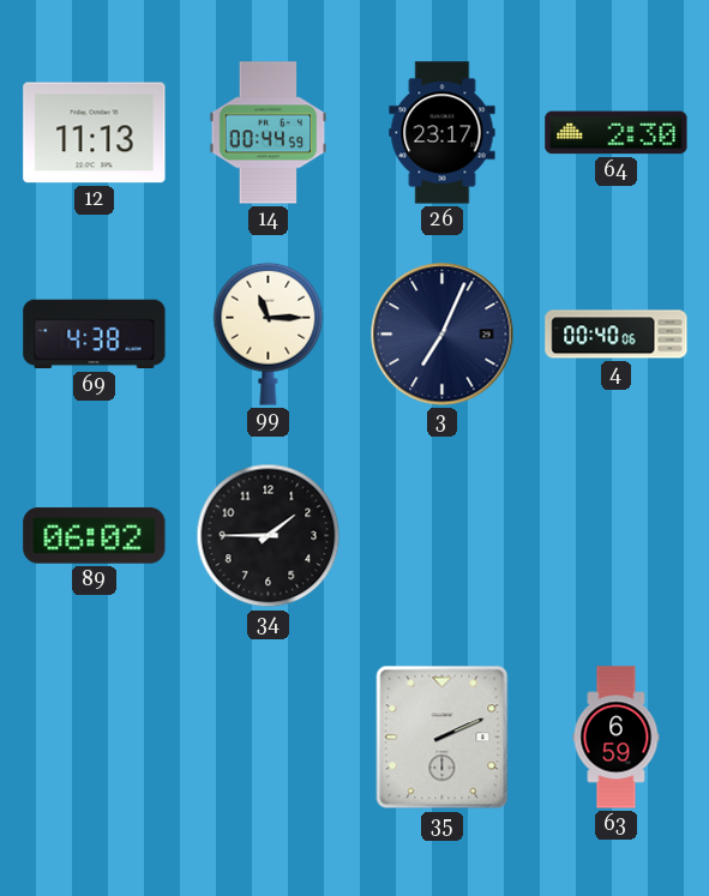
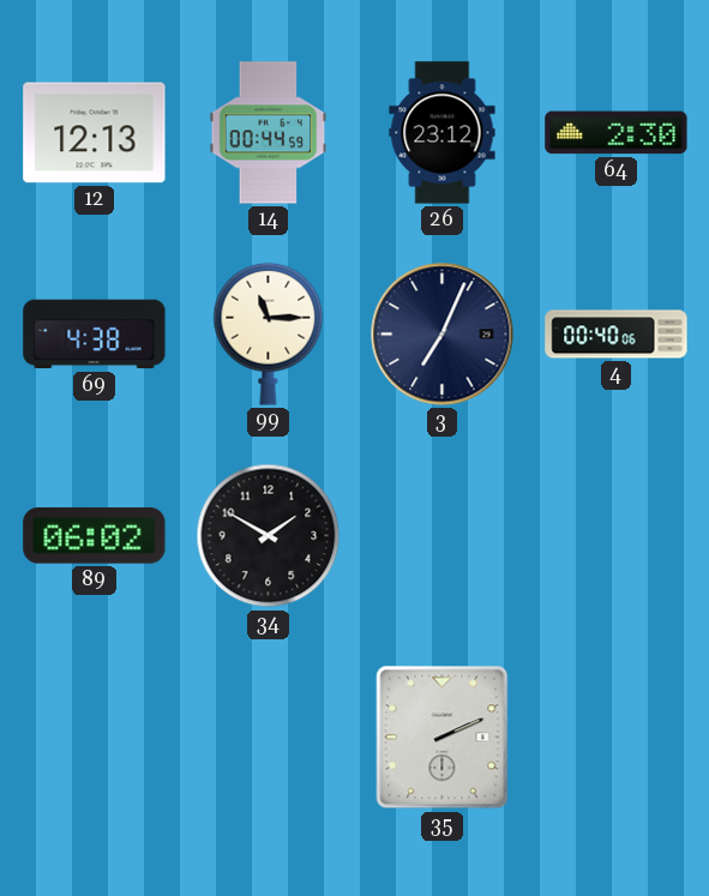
12: 11:13 -> 12:13 (95, 133)
26: 23:17 -> 23:12 (443, 133)
34: 1:45 -> 1:50 (269, 536)
63: 6:59 -> none (617, 738)
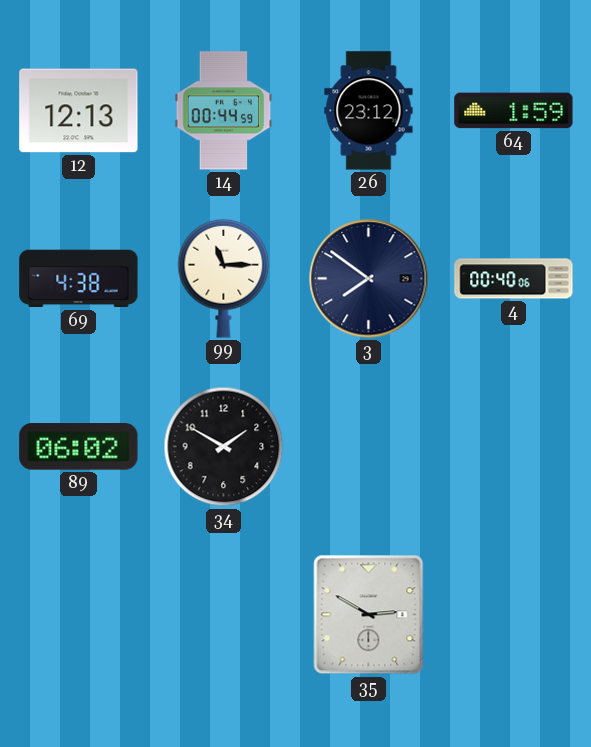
64: 2:30 -> 1:59 (514, 111)
3: 7:04 -> 7:51 (369, 279)
35: 2:11 -> 2:50 (369, 615)
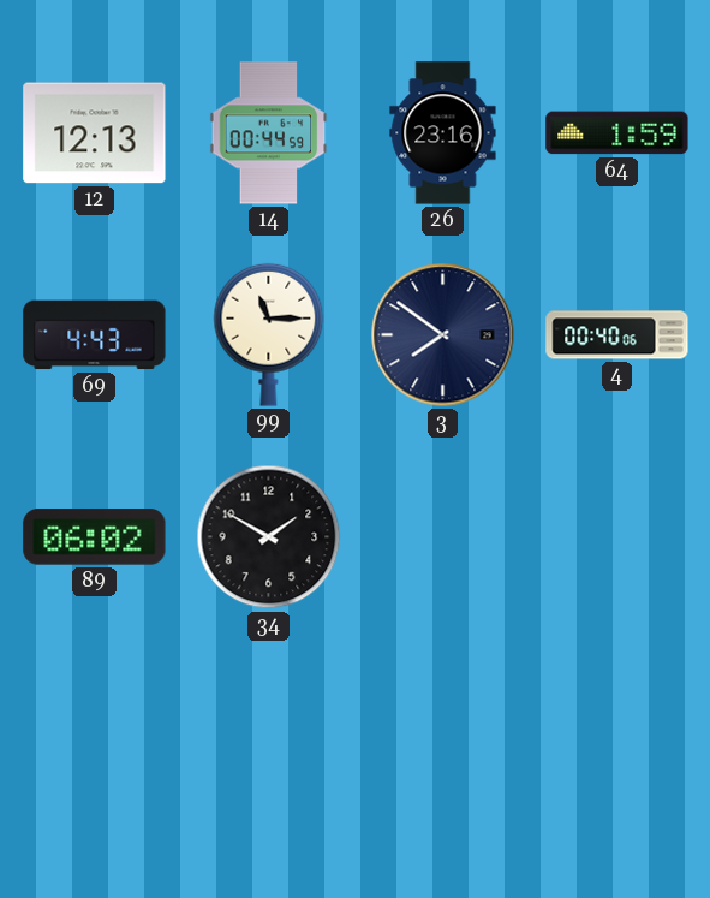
26: 23:12 -> 23:16 (443, 133)
69: 4:38 -> 4:43 (95, 335)
35: 2:50 -> none (369, 615)
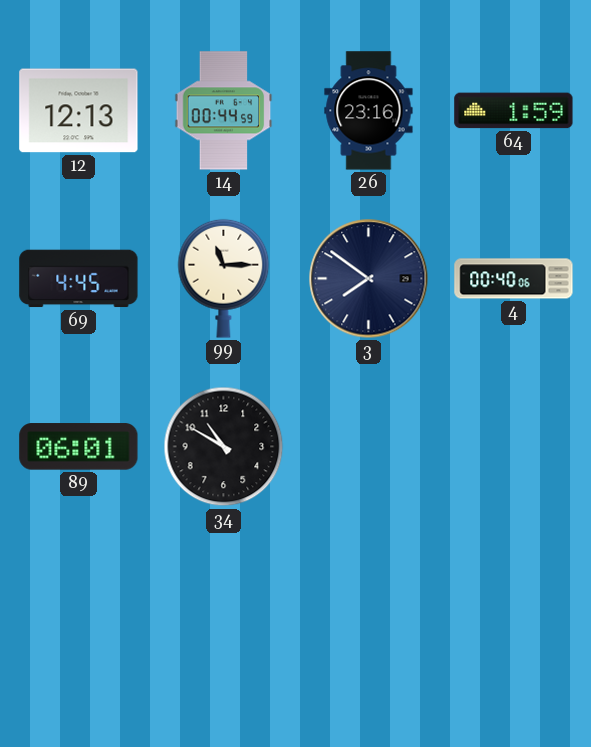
69: 4:43 -> 4:45 (79, 279)
89: 06:02 -> 06:01 (79, 447)
34: 1:50 -> 10:50 (224, 447)
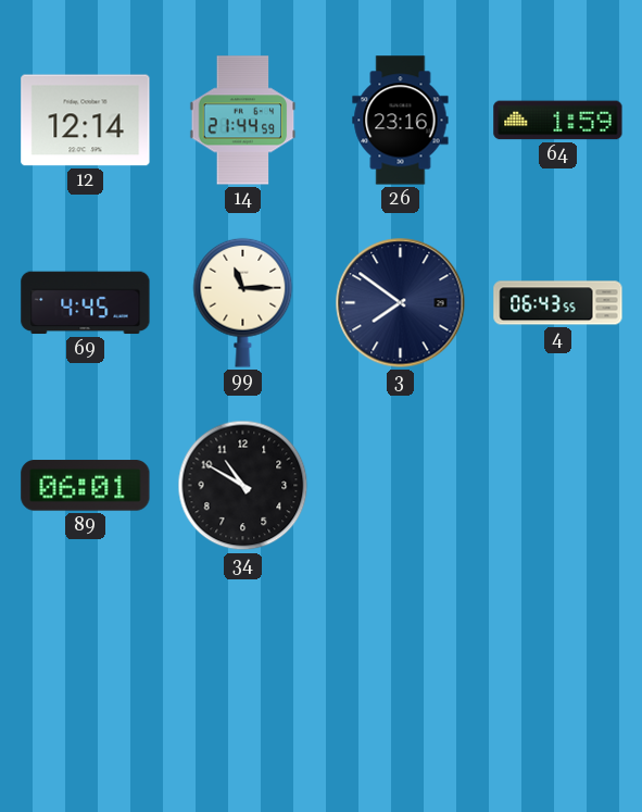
12: 12:13 -> 12:14 (86, 121)
14: 00:44 -> 21:44 (243, 121)
4: 00:40 -> 06:43 (558, 303)
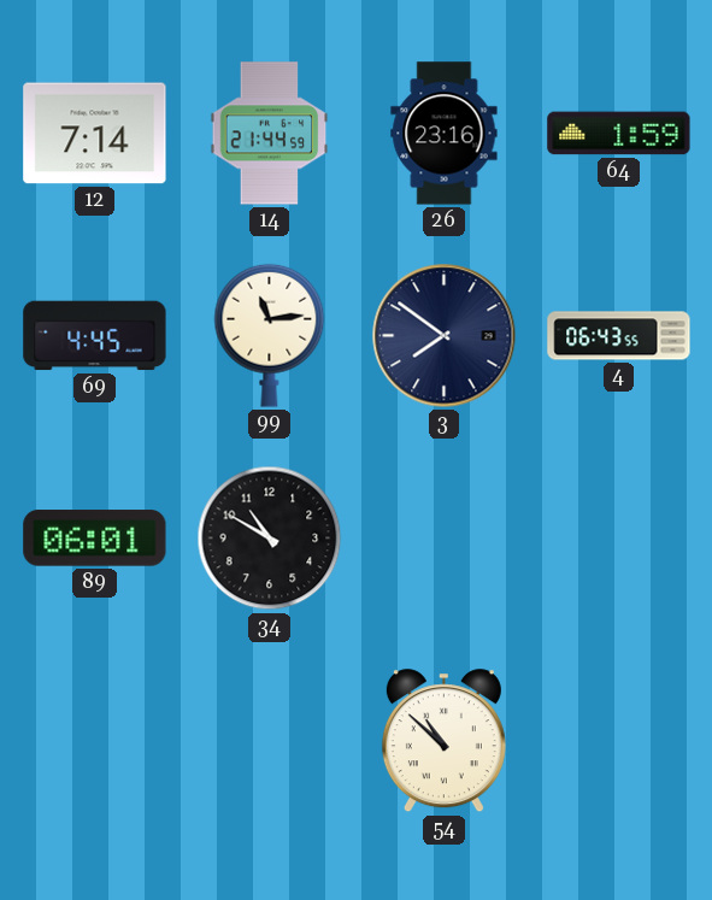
12: 12:14 -> 7:14 (95, 134)
99: 11:15 -> 11:14 (270, 335)
54: none -> 10:52 (443, 741)
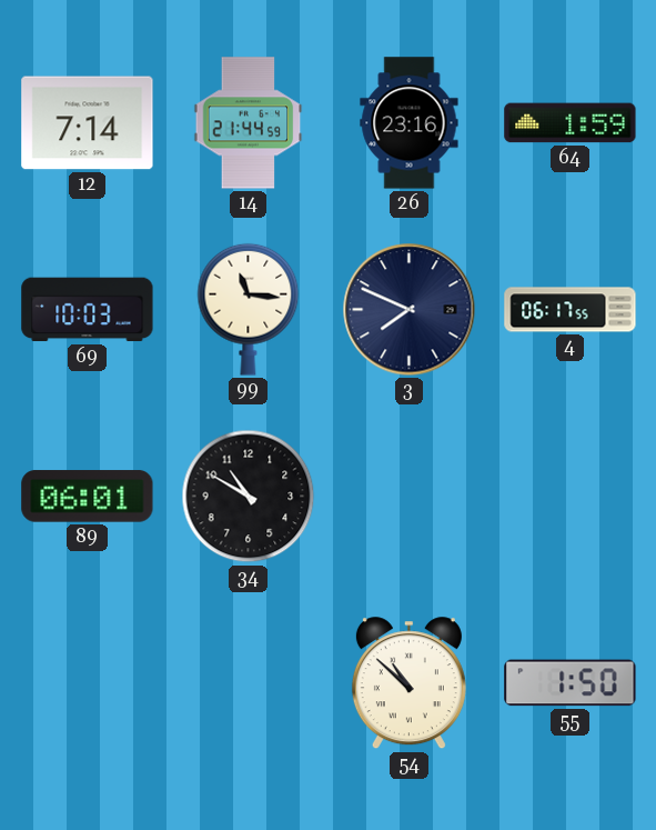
69: 4:45 -> 10:03 (88, 310)
99: 11:14 -> 11:16 (249, 309)
3: 7:51 -> 7:49 (410, 310)
4: 06:43 -> 06:17 (571, 310)
55: none -> 1:50 (571, 683)
